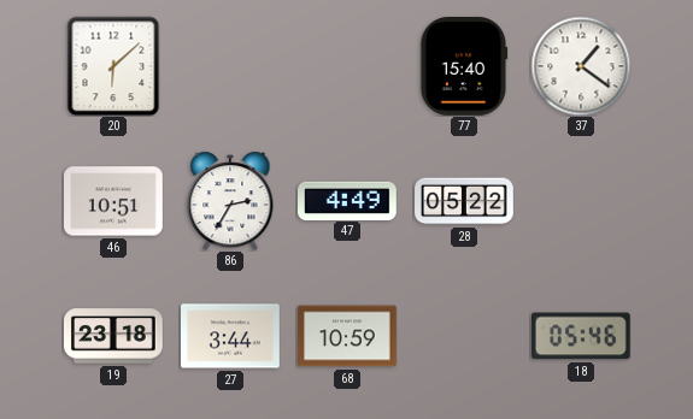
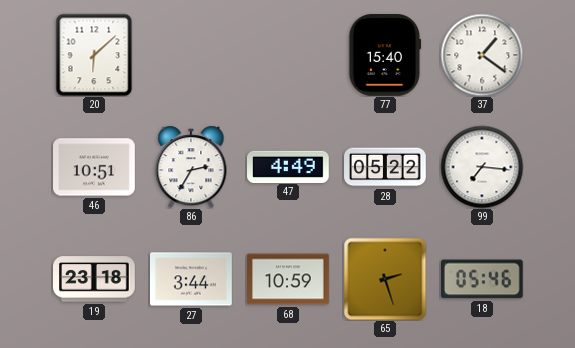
99: none -> 7:16 (482, 167)
65: none -> 2:27 (385, 279)
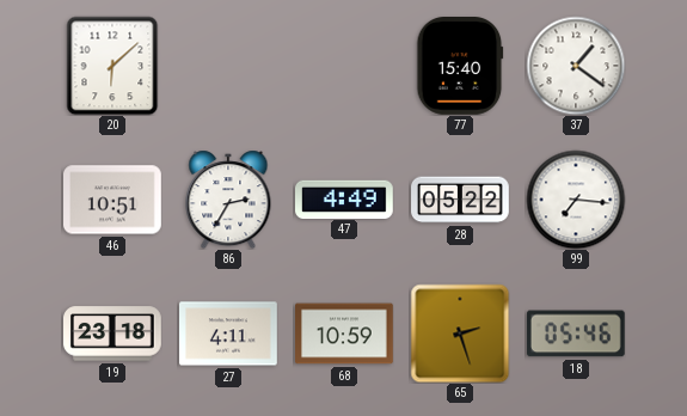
27: 3:44 -> 4:11 (229, 334)
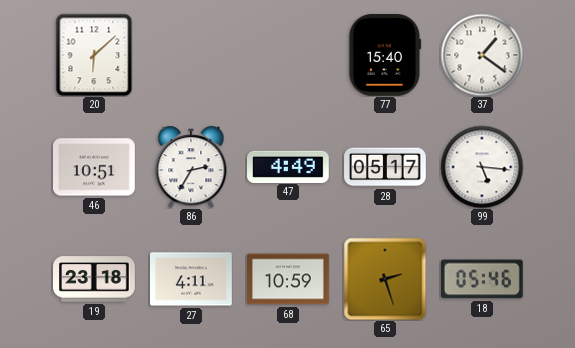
28: 05:22 -> 05:17 (385, 167)
99: 7:16 -> 5:16 (482, 167)
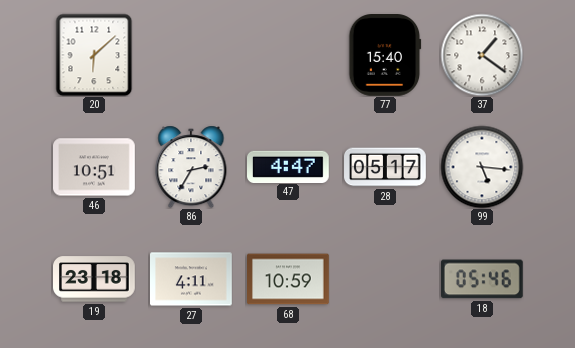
47: 4:49 -> 4:47 (289, 166)
65: 2:27 -> none (385, 279)
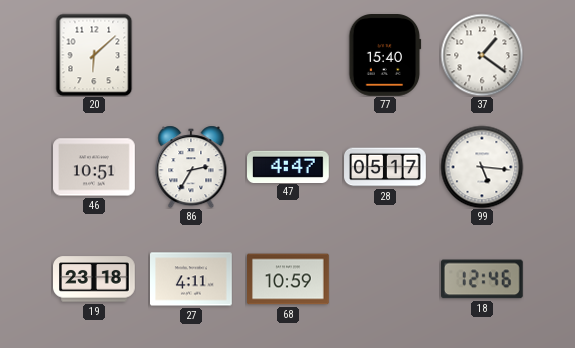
18: 05:46 -> 12:46 (482, 279)
